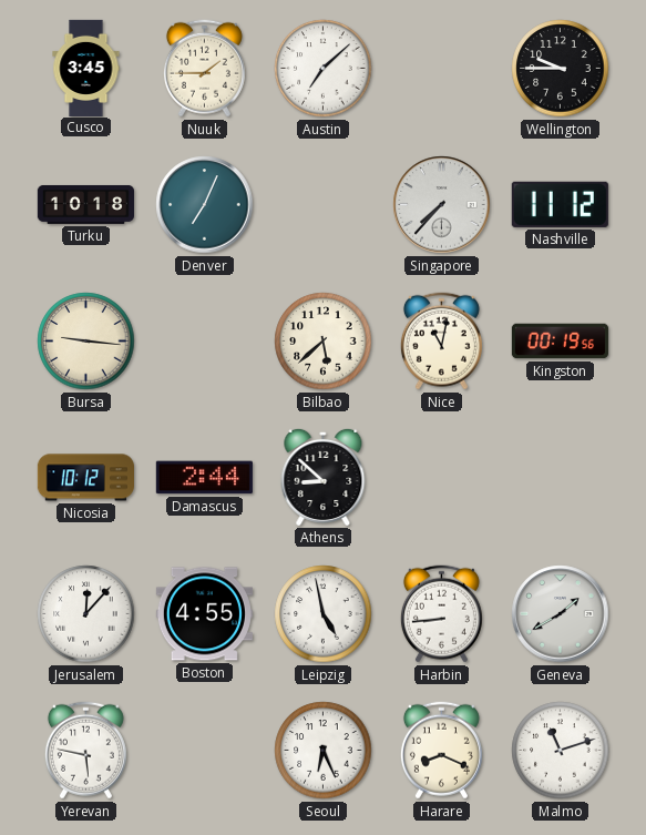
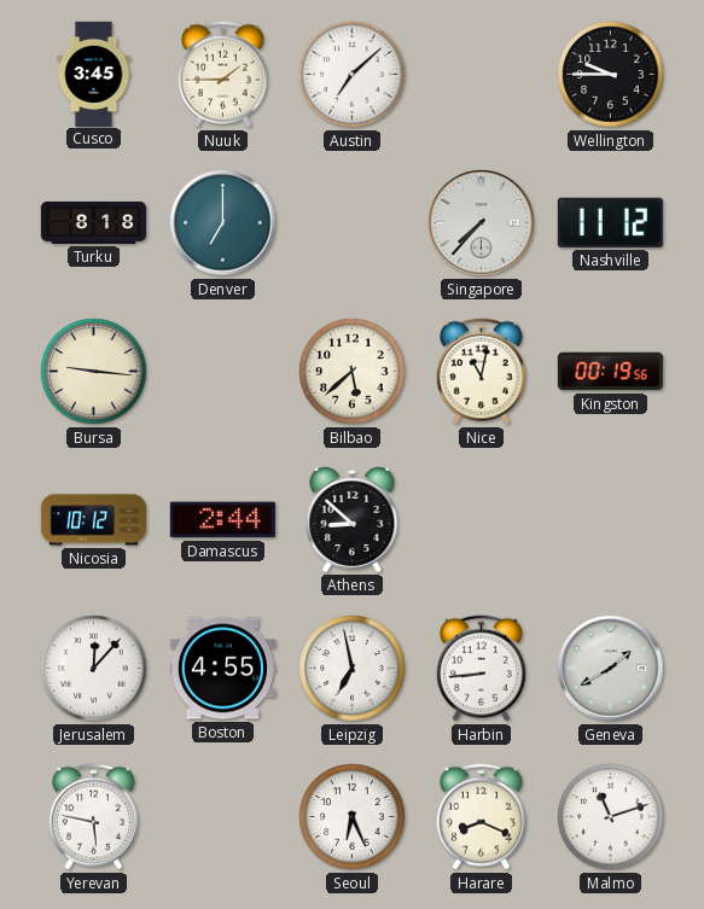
Turku: 10:18 -> 8:18 (93, 222)
Denver: 7:04 -> 7:00 (223, 223)
Leipzig: 4:58 -> 6:58 (353, 669)
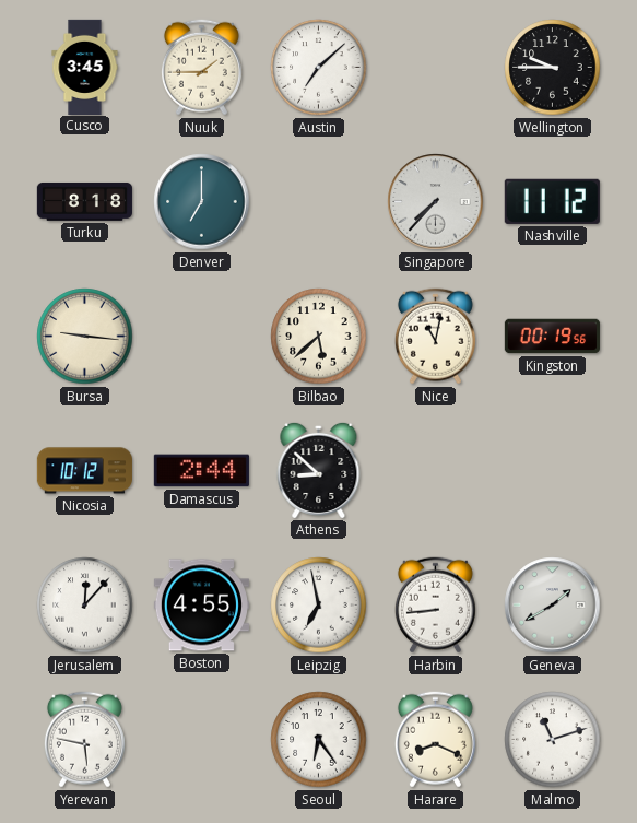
Seoul: 6:26 -> 6:24 (319, 740)
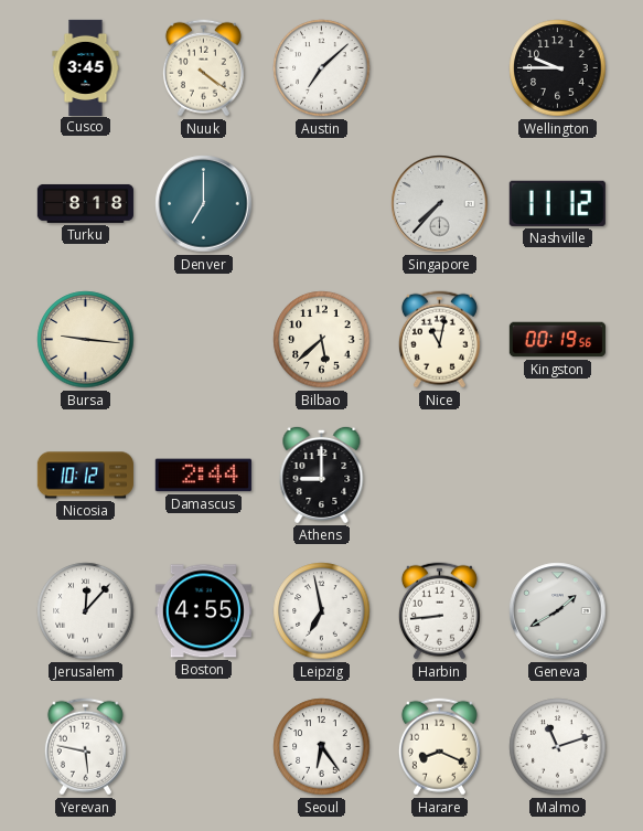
Nuuk: 1:45 -> 4:21 (203, 68)
Athens: 8:52 -> 9:00 (322, 475)
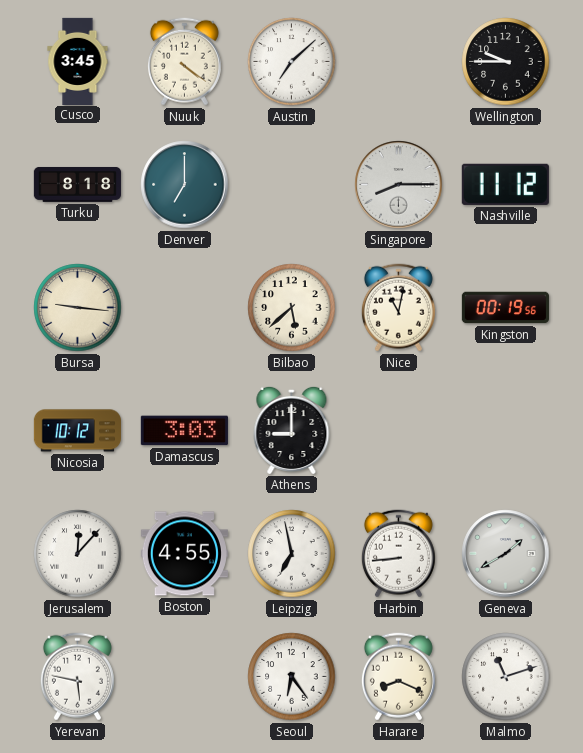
Singapore: 7:37 -> 8:15 (399, 185)
Damascus: 2:44 -> 3:03 (184, 431)
